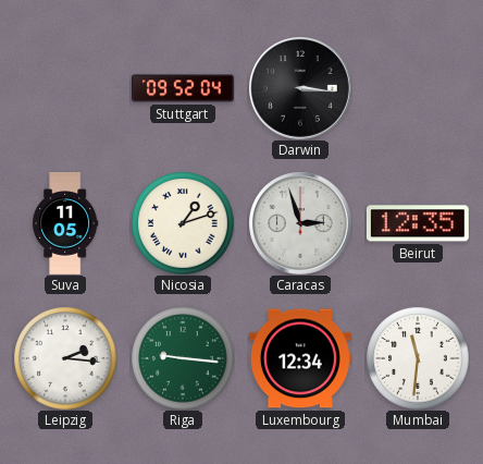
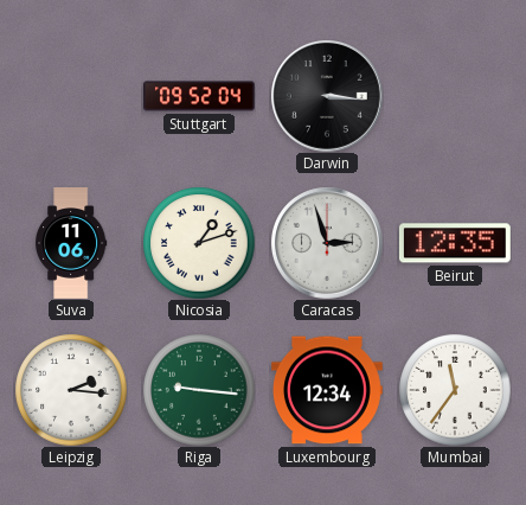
Suva: 11:05 -> 11:06 (72, 243)
Mumbai: 11:31 -> 11:36 (455, 390)
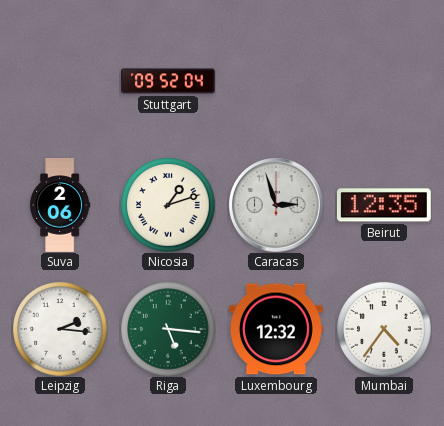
Darwin: 3:16 -> none (327, 96)
Suva: 11:06 -> 2:06 (61, 205)
Riga: 9:16 -> 5:16 (168, 329)
Luxembourg: 12:34 -> 12:32 (277, 329)
Mumbai: 11:36 -> 4:36 (384, 329)
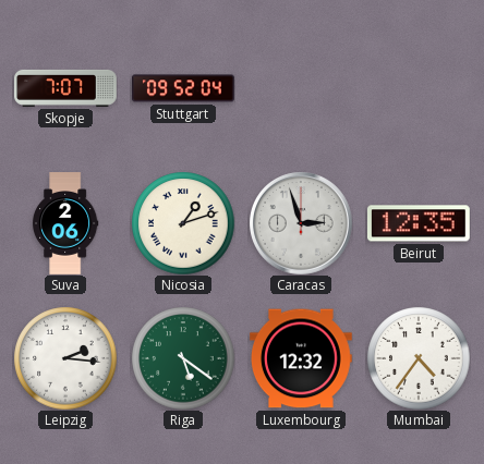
Skopje: none -> 7:07 (66, 88)
Riga: 5:16 -> 5:21 (183, 358)
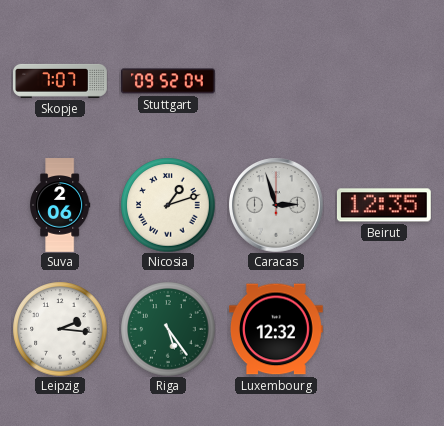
Riga: 5:21 -> 5:24 (168, 329)
Mumbai: 4:36 -> none (419, 358)
